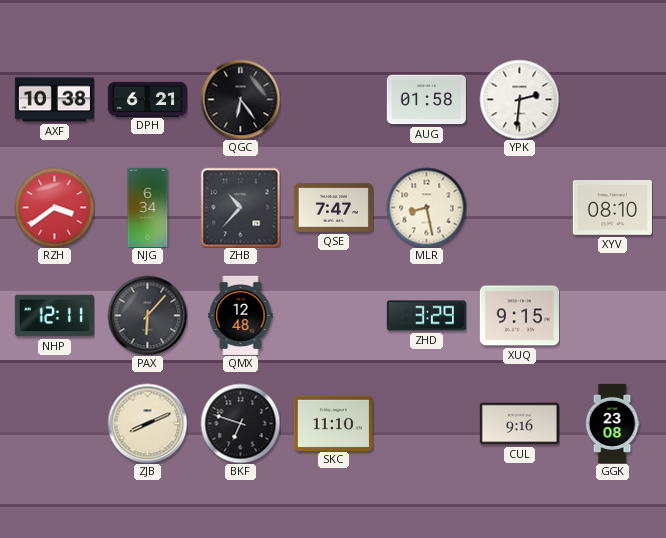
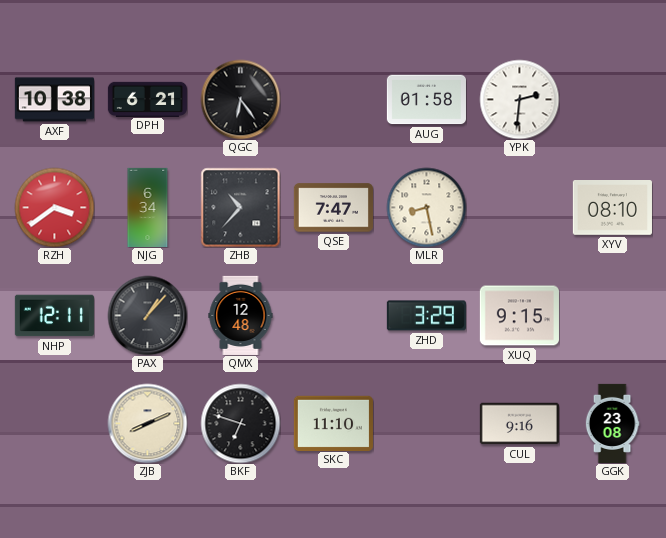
PAX: 6:07 -> 1:07 (147, 315)
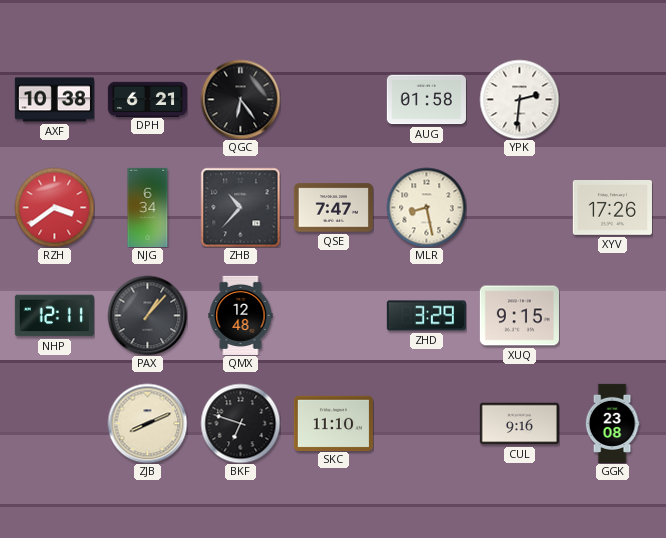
XYV: 08:10 -> 17:26 (612, 208)
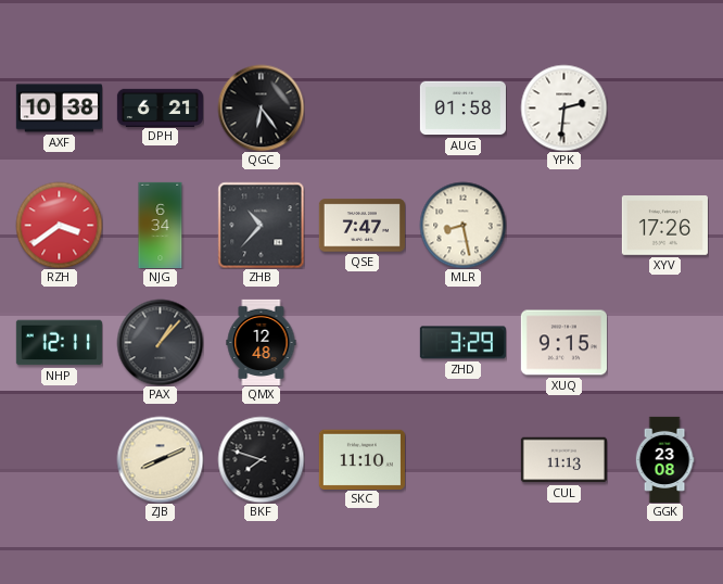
BKF: 6:48 -> 7:48 (261, 459)
CUL: 9:16 -> 11:13 (563, 460)
